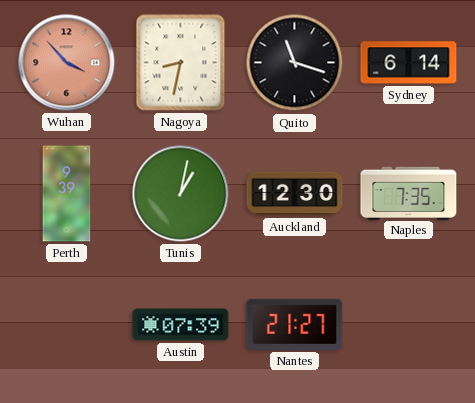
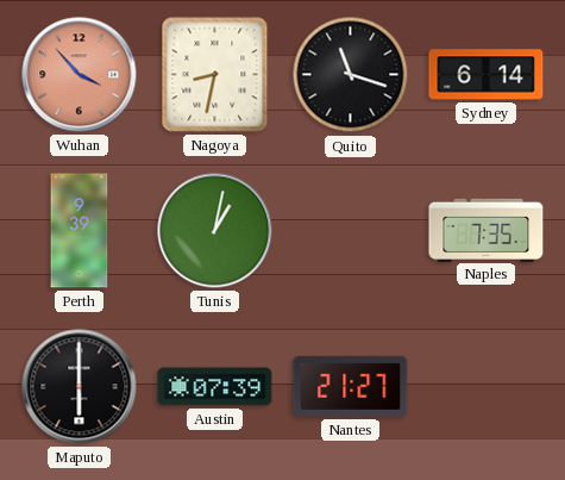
Auckland: 12:30 -> none (295, 194)
Maputo: none -> 6:00 (80, 387)
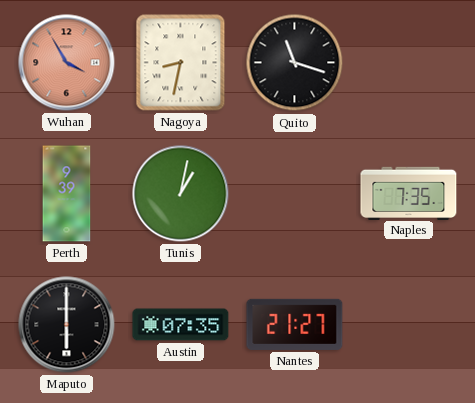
Wuhan: 3:53 -> 3:55 (67, 63)
Sydney: 6:14 -> none (486, 75)
Austin: 07:39 -> 07:35 (181, 325)
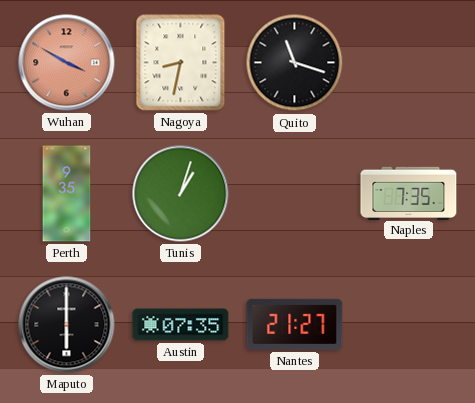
Wuhan: 3:55 -> 3:50 (67, 63)
Perth: 9:39 -> 9:35 (67, 194)
Tunis: 1:02 -> 1:03 (181, 194)
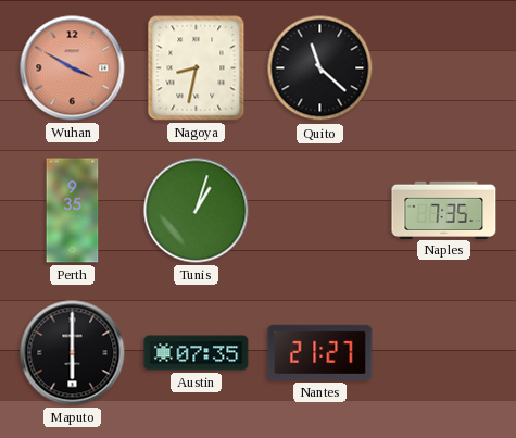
Quito: 11:18 -> 11:22 (320, 68)
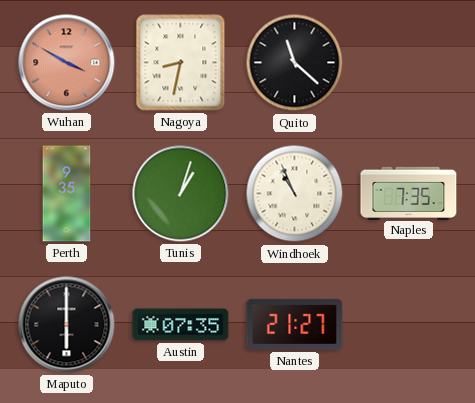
Windhoek: none -> 10:56 (295, 194)
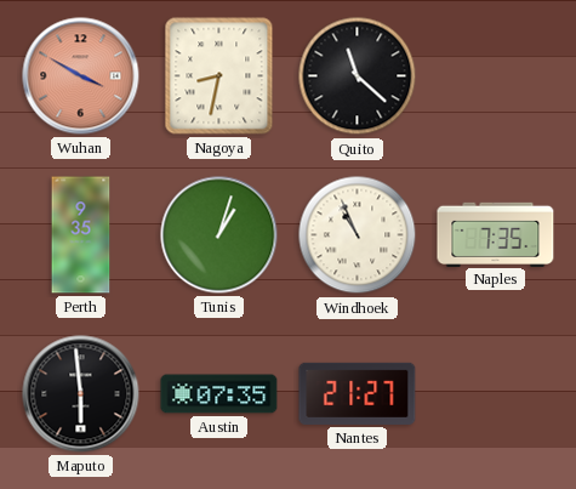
Maputo: 6:00 -> 5:59 (81, 394)
